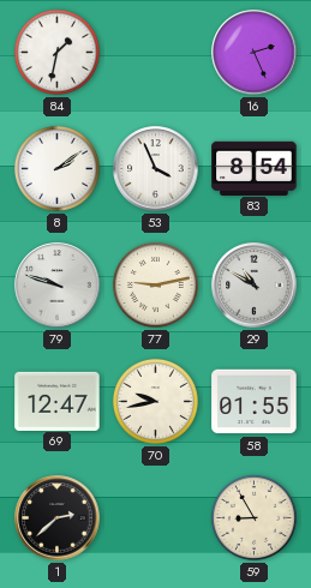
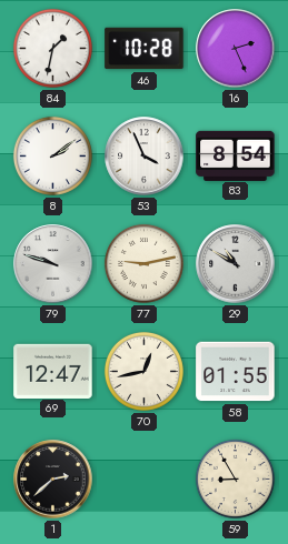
46: none -> 10:28 (145, 49)
70: 9:43 -> 12:43 (143, 371)
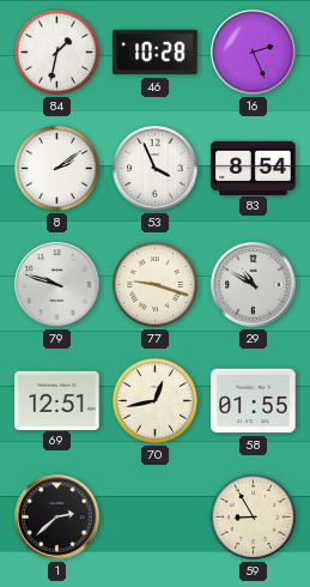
77: 9:13 -> 9:18 (154, 284)
69: 12:47 -> 12:51 (57, 400)
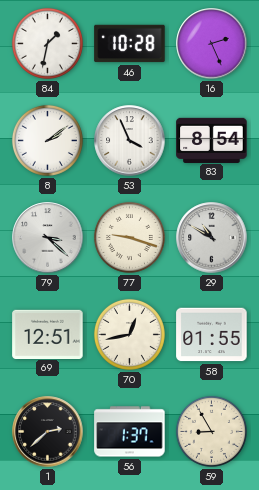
79: 9:48 -> 3:22 (48, 238)
56: none -> 1:37 (130, 432)
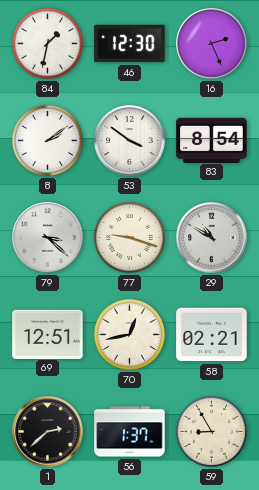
46: 10:28 -> 12:30 (130, 44)
53: 3:56 -> 3:51 (130, 141)
58: 01:55 -> 02:21 (212, 335)
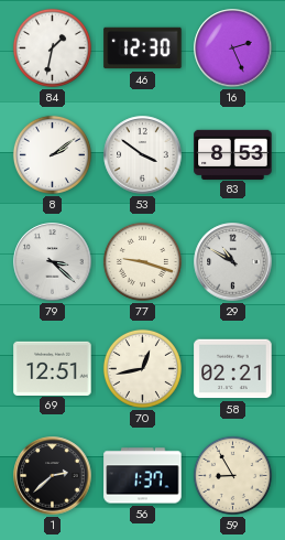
83: 8:54 -> 8:53 (233, 154)
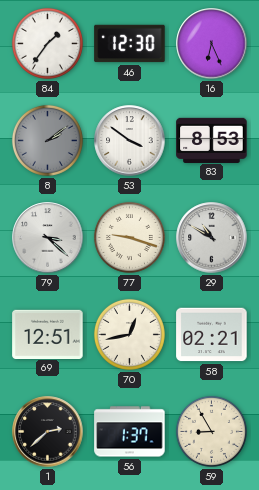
84: 1:32 -> 1:36 (47, 43)
16: 2:26 -> 6:26 (212, 44)
8 dial: white -> grey (47, 140)
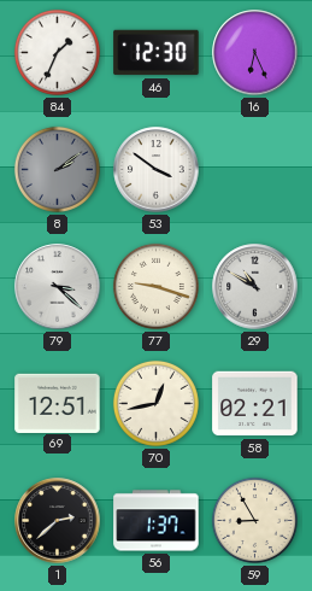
84: 1:36 -> 1:34 (57, 52)
83: 8:53 -> none (212, 140)
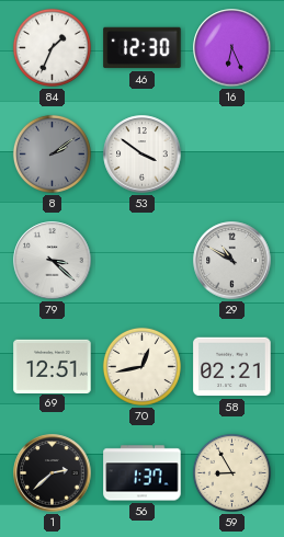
77: 9:18 -> none (155, 286)
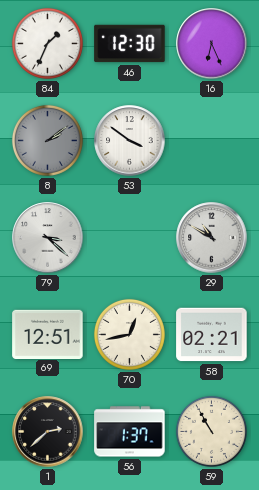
59: 8:55 -> 10:55 (211, 431)
